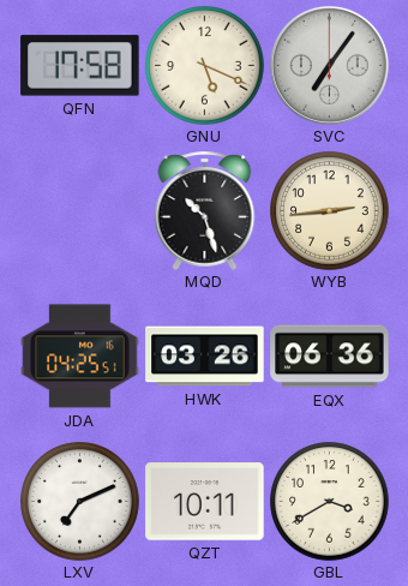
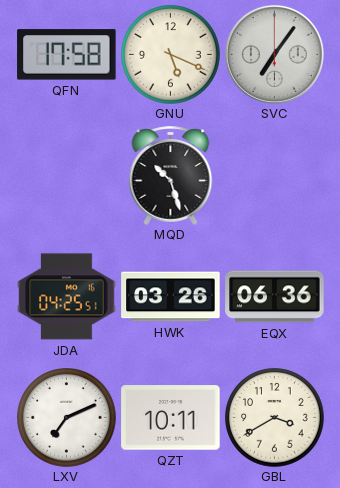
WYB: 2:44 -> none (330, 211)
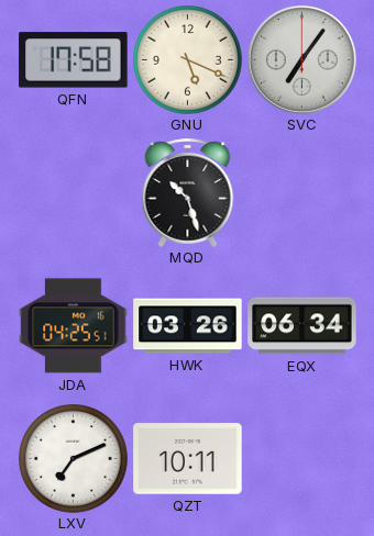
EQX: 06:36 -> 06:34 (302, 326)
GBL: 3:40 -> none (275, 418)
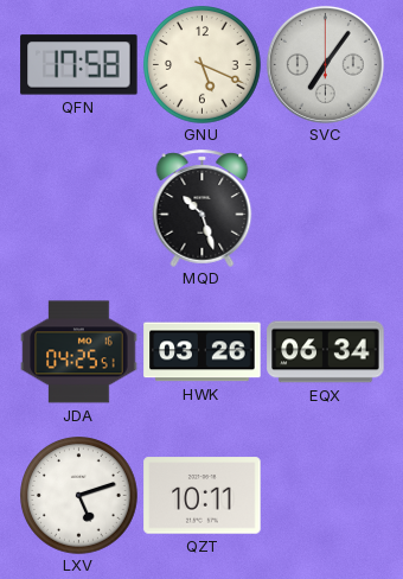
LXV: 7:11 -> 5:12 (79, 496)
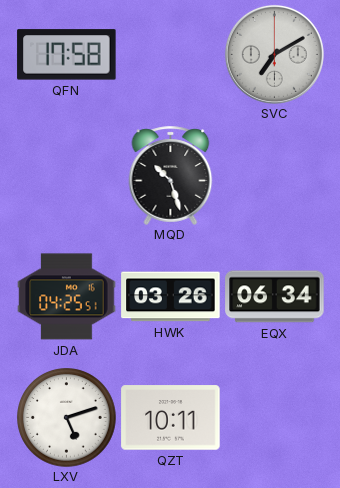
GNU: 5:19 -> none (203, 65)
SVC: 7:06 -> 7:10 (274, 54)
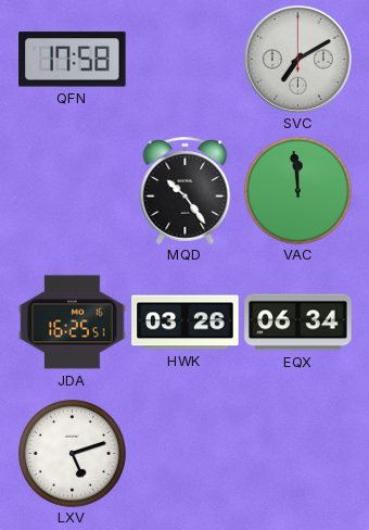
MQD: 10:27 -> 10:24 (186, 190)
VAC: none -> 11:59 (298, 191)
JDA: 04:25 -> 16:25 (73, 323)
QZT: 10:11 -> none (171, 418)
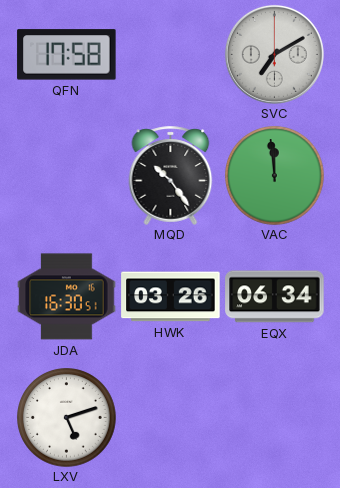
JDA: 16:25 -> 16:30 (67, 297)
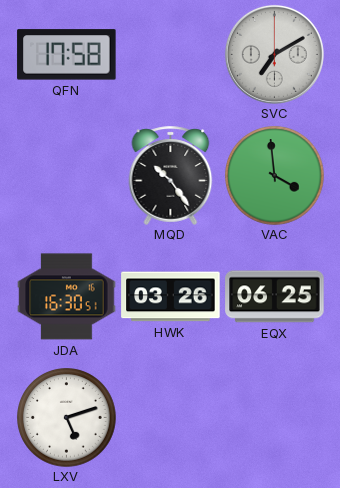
VAC: 11:59 -> 3:59 (275, 176)
EQX: 06:34 -> 06:25 (275, 297)
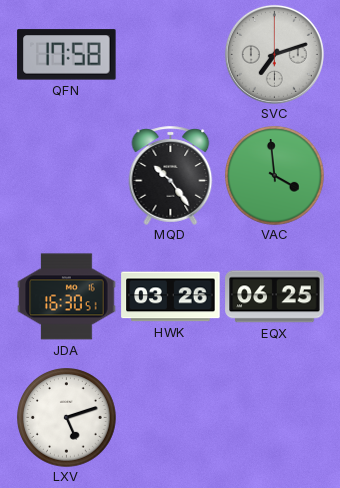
SVC: 7:10 -> 7:12 (274, 54)
